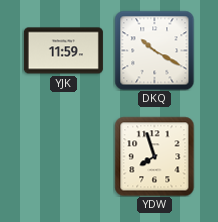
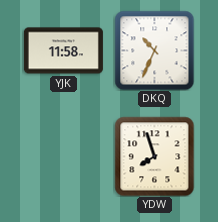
YJK: 11:59 -> 11:58 (63, 51)
DKQ: 10:20 -> 10:34 (154, 50)
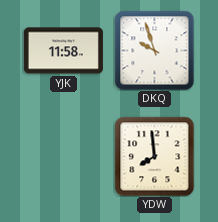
DKQ: 10:34 -> 9:57 (154, 50)
YDW: 7:57 -> 7:59 (154, 156)
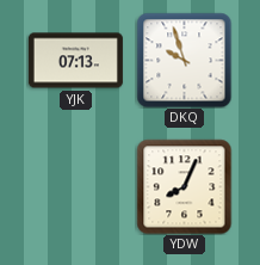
YJK: 11:58 -> 07:13 (75, 61)
YDW: 7:59 -> 8:04 (184, 186)
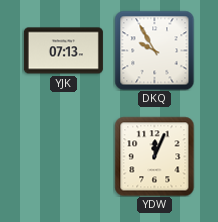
DKQ: 9:57 -> 9:55 (154, 50)
YDW: 8:04 -> 12:04 (154, 156)
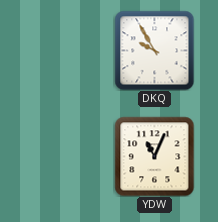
YJK: 07:13 -> none (63, 51)
YDW: 12:04 -> 11:04 (154, 156)
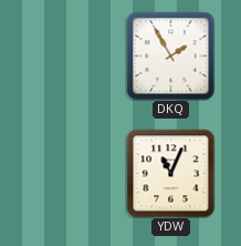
DKQ: 9:55 -> 1:55 (170, 55)
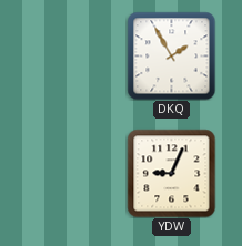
YDW: 11:04 -> 9:04 (171, 173)
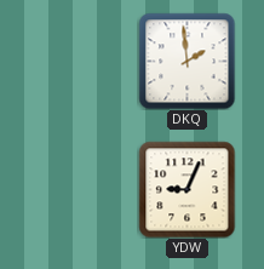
DKQ: 1:55 -> 1:59 (186, 61)
